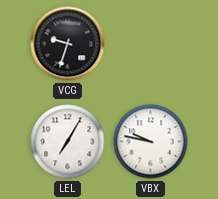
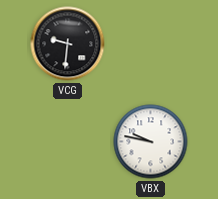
VCG: 9:33 -> 9:31 (68, 44)
LEL: 7:05 -> none (68, 142)
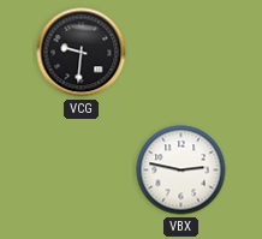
VBX: 9:47 -> 2:47 (181, 171)
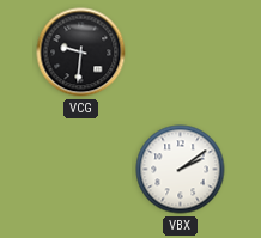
VBX: 2:47 -> 2:09 (181, 170)
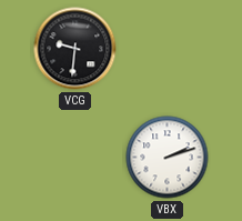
VBX: 2:09 -> 2:12 (168, 158)
